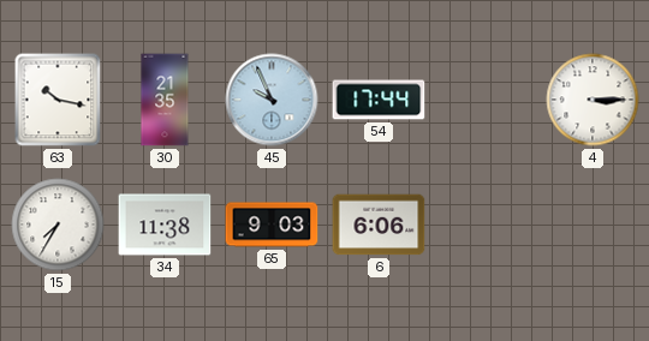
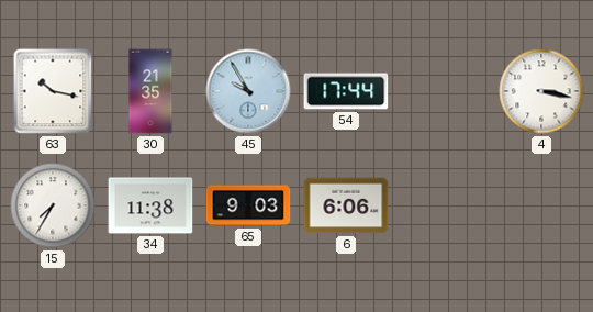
45: 9:56 -> 9:55 (248, 91)
4: 3:15 -> 3:17 (541, 91)
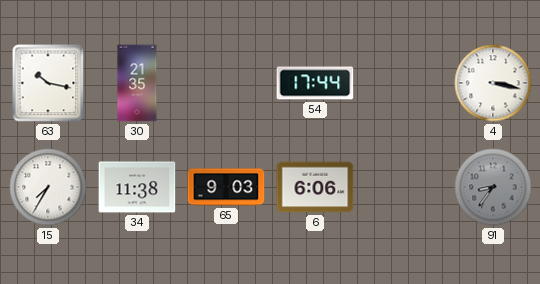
45: 9:55 -> none (248, 91)
91: none -> 8:36 (493, 187)
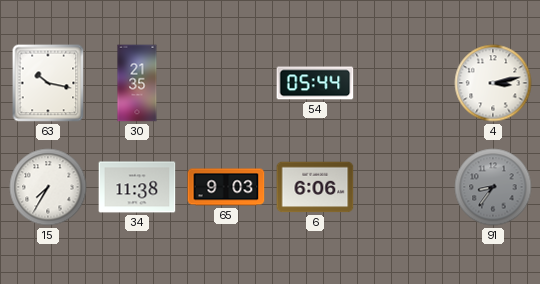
54: 17:44 -> 05:44 (315, 83)
4: 3:17 -> 3:13 (493, 83)
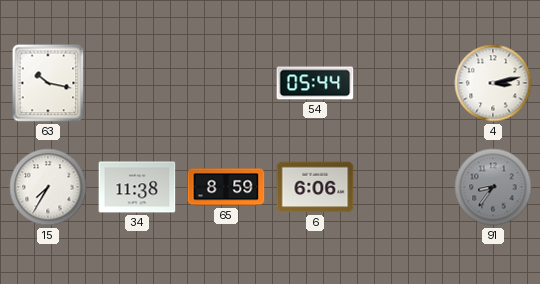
30: 21:35 -> none (137, 83)
65: 9:03 -> 8:59 (226, 187)
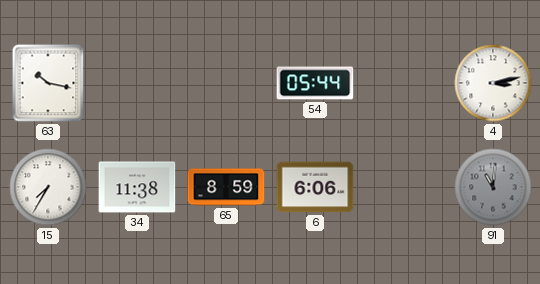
91: 8:36 -> 11:01 (493, 187)
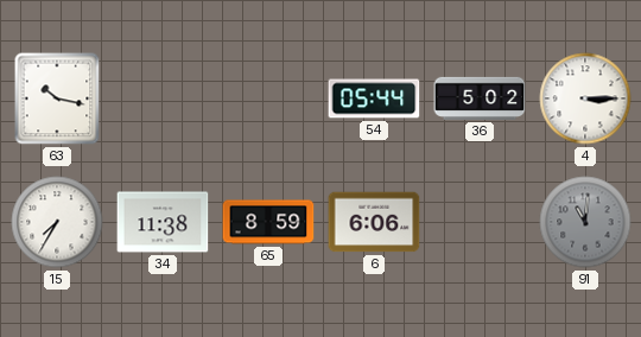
36: none -> 5:02 (480, 98)
4: 3:13 -> 3:15 (585, 98)
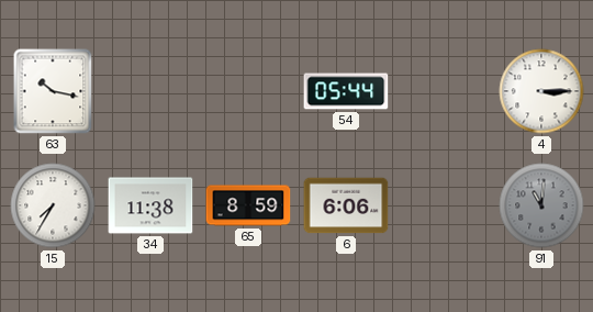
36: 5:02 -> none (480, 98)
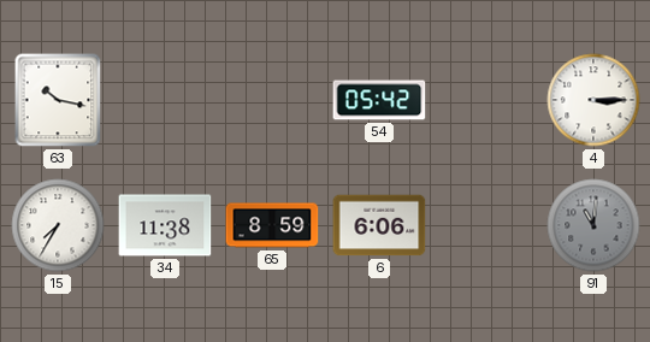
54: 05:44 -> 05:42 (379, 100)
